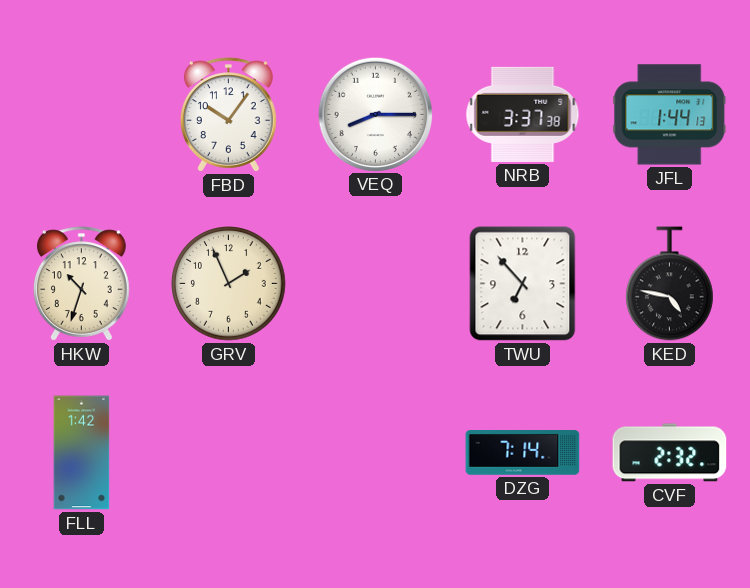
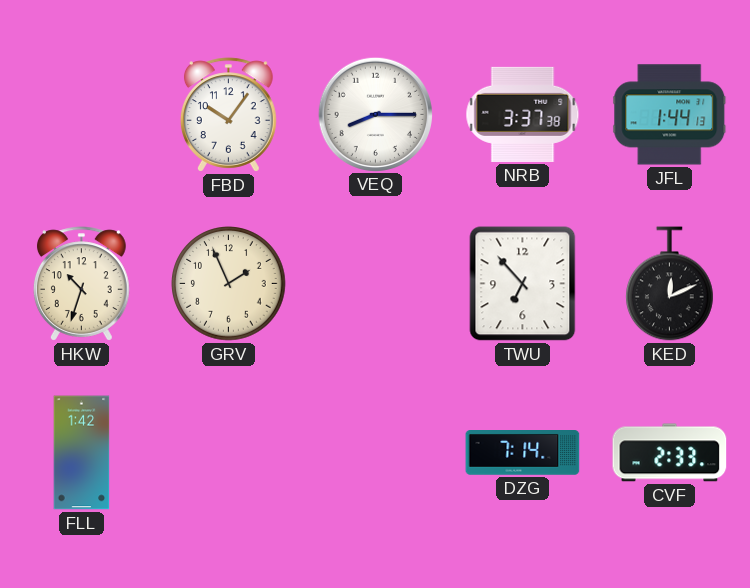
KED: 4:47 -> 12:11 (670, 284)
CVF: 2:32 -> 2:33 (670, 453)
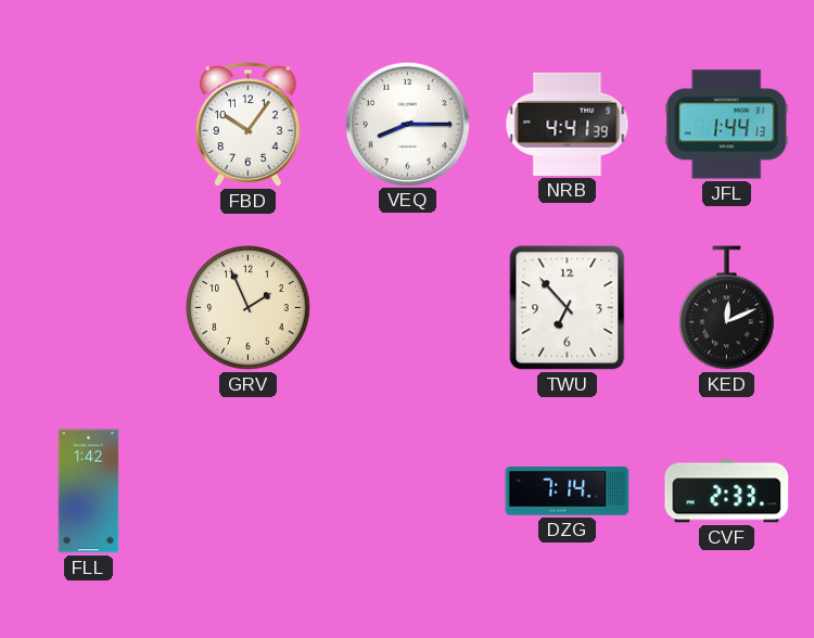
NRB: 3:37 -> 4:41 (568, 124)
HKW: 10:33 -> none (81, 284)
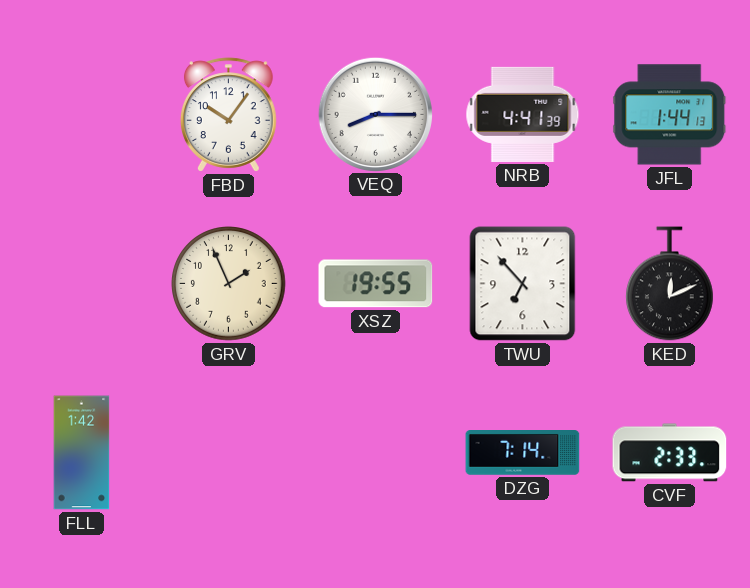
XSZ: none -> 19:55 (376, 284)
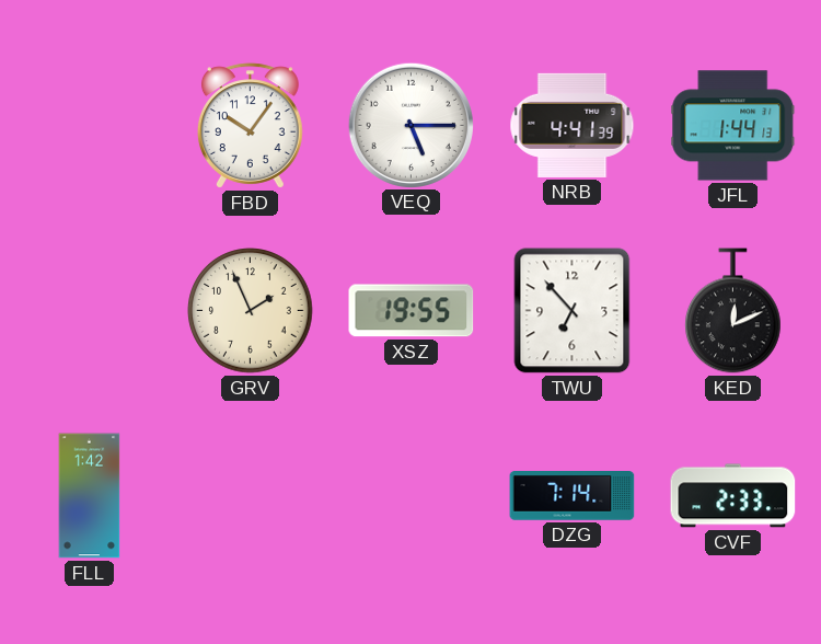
VEQ: 8:15 -> 5:15 (410, 125)
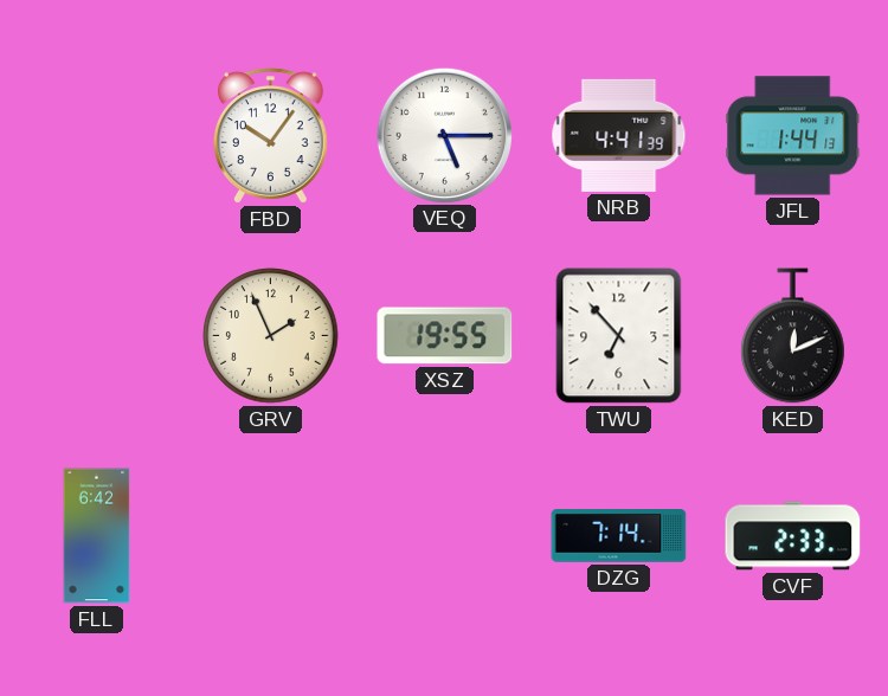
FLL: 1:42 -> 6:42 (97, 536)
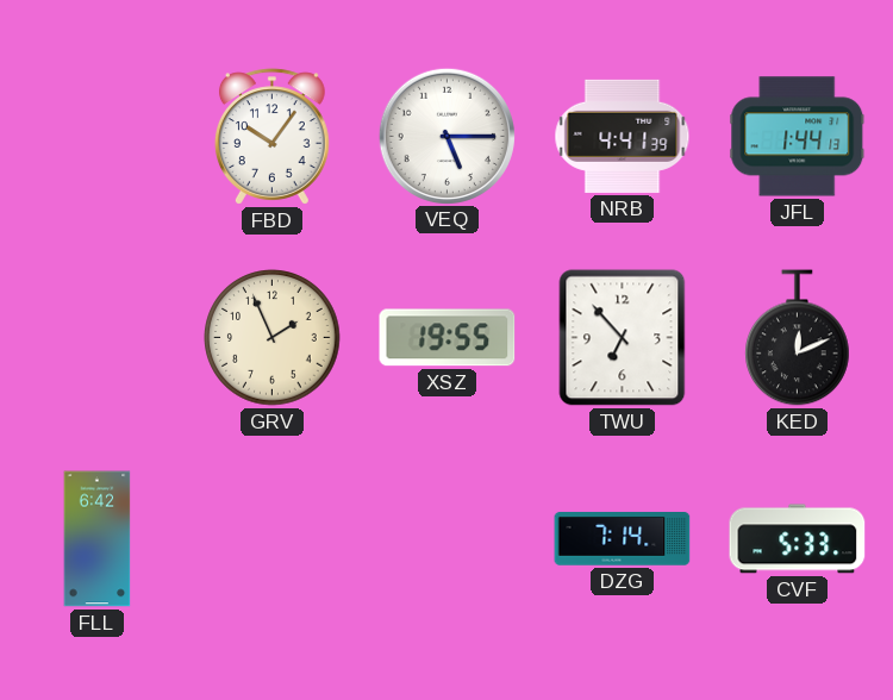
CVF: 2:33 -> 5:33 (798, 539)
